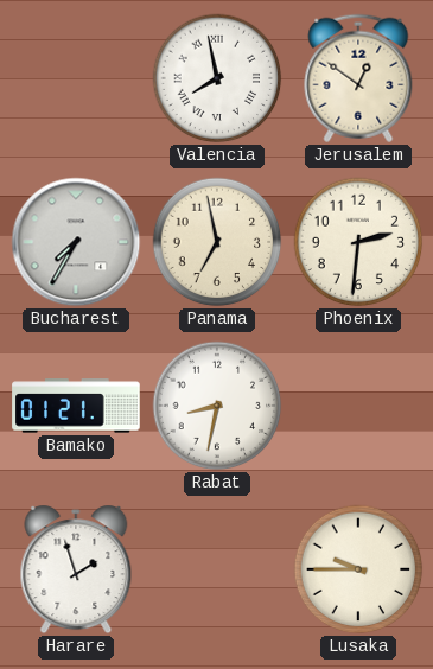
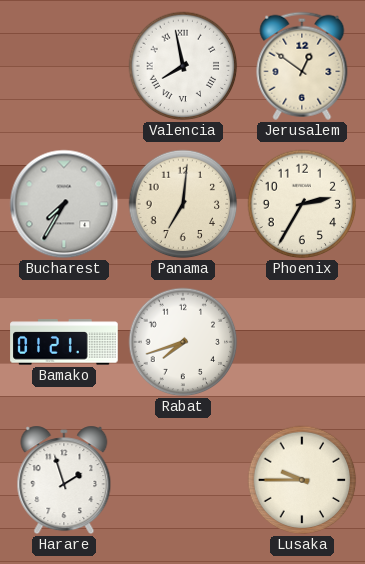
Panama: 6:58 -> 7:01 (183, 204)
Phoenix: 2:31 -> 2:35 (302, 204)
Rabat: 8:32 -> 7:42 (183, 342)
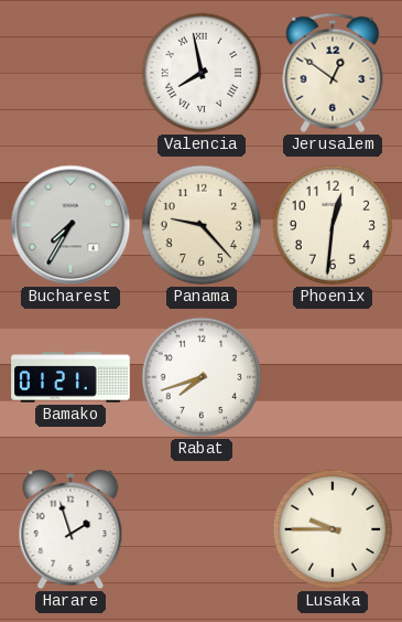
Panama: 7:01 -> 9:23 (202, 225)
Phoenix: 2:35 -> 12:31 (333, 225)
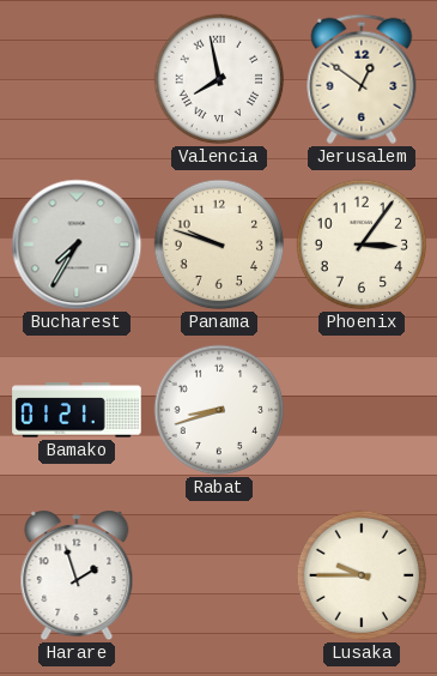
Panama: 9:23 -> 9:48 (219, 245)
Phoenix: 12:31 -> 3:06 (362, 245)
Rabat: 7:42 -> 8:42 (219, 410)
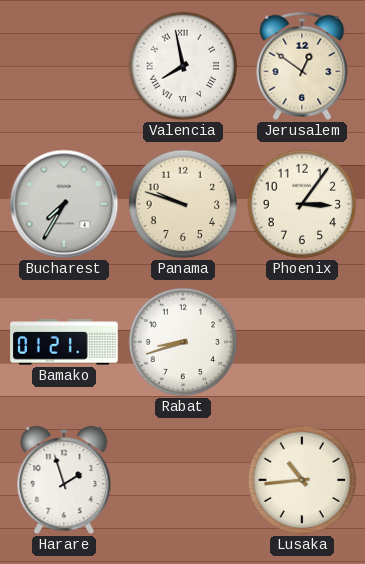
Lusaka: 9:45 -> 10:44 (302, 480)
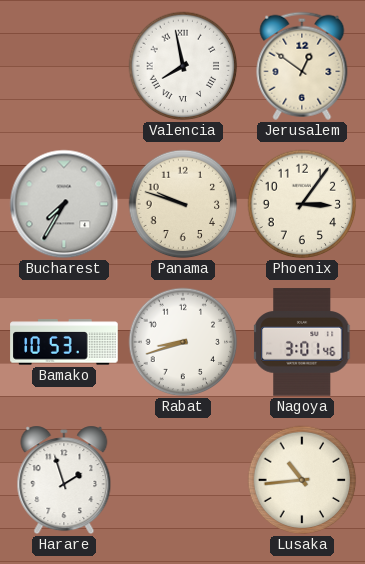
Bamako: 01:21 -> 10:53 (64, 342)
Nagoya: none -> 3:01 (303, 342)
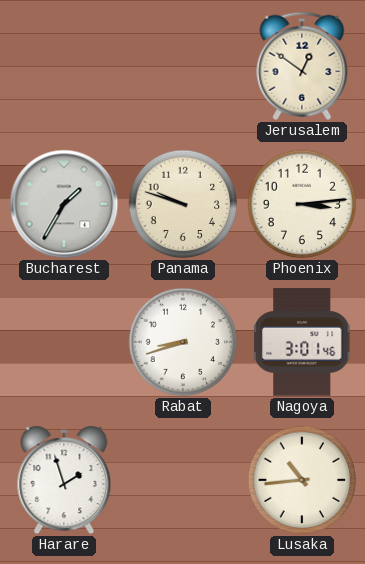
Valencia: 7:58 -> none (183, 66)
Bucharest: 7:35 -> 1:35 (64, 204)
Phoenix: 3:06 -> 3:14 (302, 204)
Bamako: 10:53 -> none (64, 342)
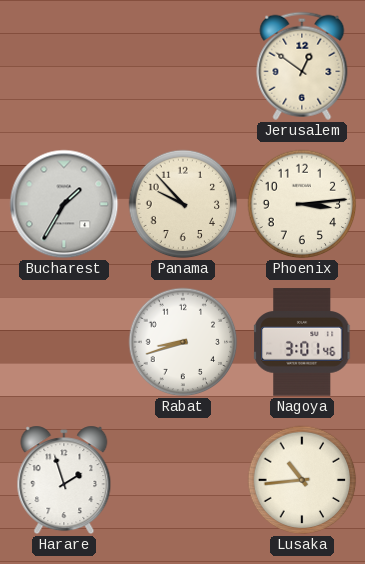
Panama: 9:48 -> 9:53 (183, 204)
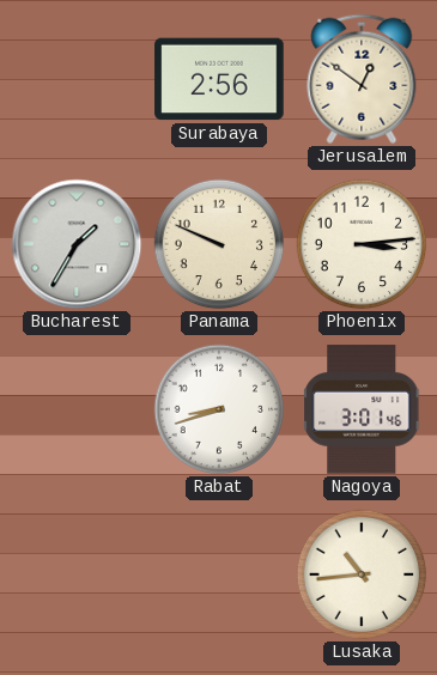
Surabaya: none -> 2:56 (219, 79)
Panama: 9:53 -> 9:49 (219, 244)
Harare: 1:57 -> none (64, 480)
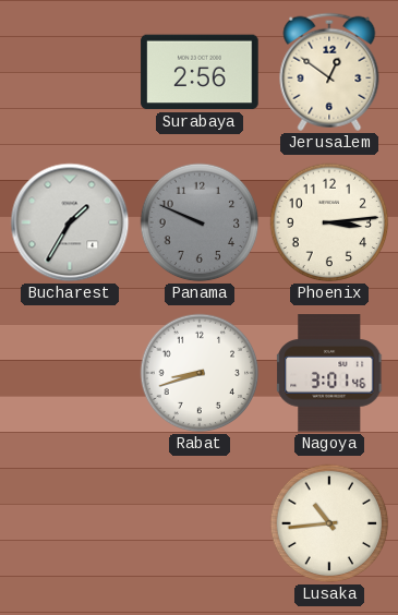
Panama dial: cream -> grey (200, 222)
